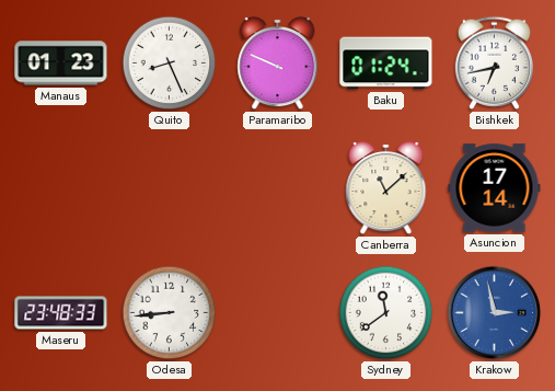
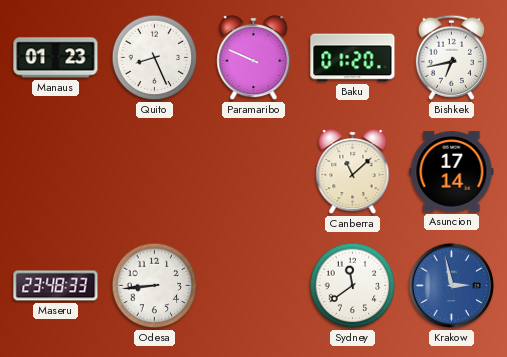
Baku: 01:24 -> 01:20 (353, 58)
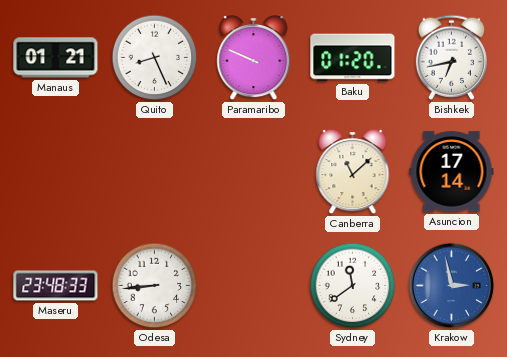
Manaus: 01:23 -> 01:21 (56, 58)
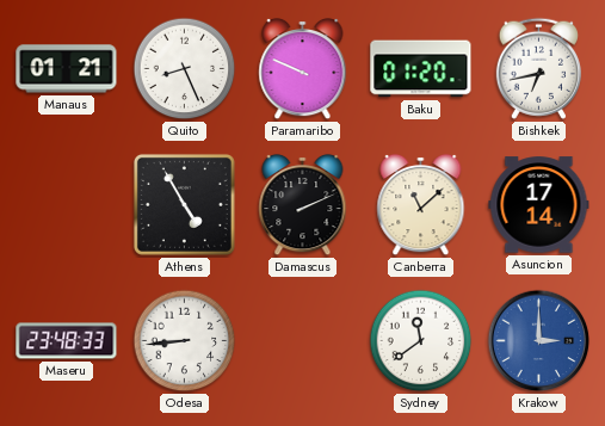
Athens: none -> 4:55 (184, 204)
Damascus: none -> 2:11 (303, 205)
Krakow: 2:58 -> 3:00 (539, 341)
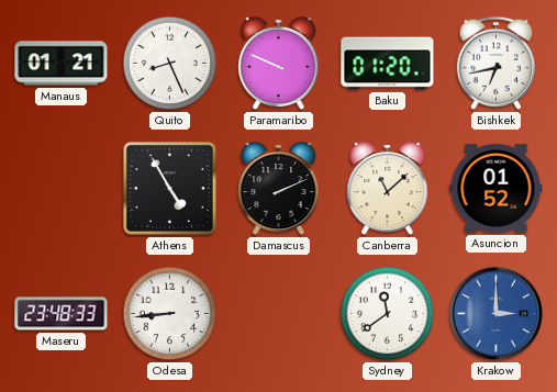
Asuncion: 17:14 -> 01:52 (497, 189)
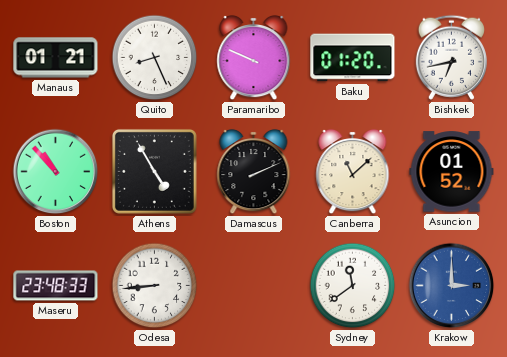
Boston: none -> 10:53 (56, 172)
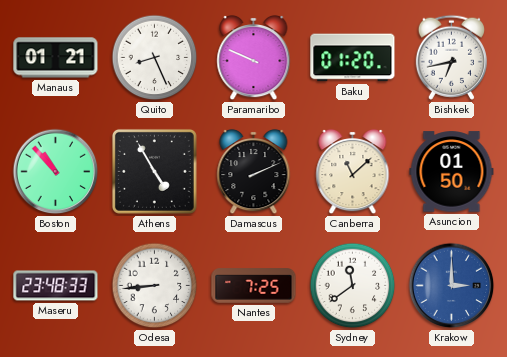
Asuncion: 01:52 -> 01:50 (452, 172)
Nantes: none -> 7:25 (254, 286)
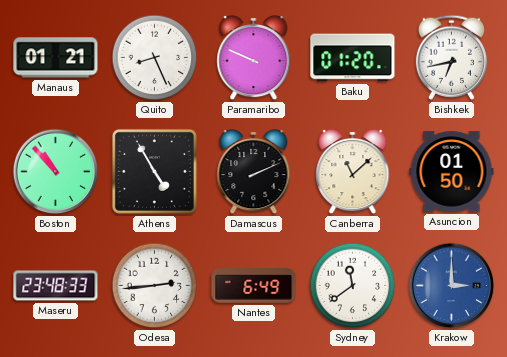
Odesa: 8:44 -> 2:44 (155, 286)
Nantes: 7:25 -> 6:49 (254, 286)
